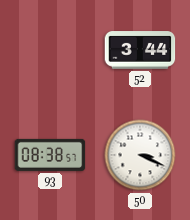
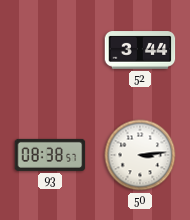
50: 3:19 -> 3:14 (140, 155)
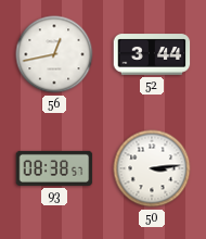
56: none -> 12:43 (54, 54)
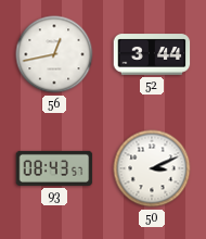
93: 08:38 -> 08:43 (54, 168)
50: 3:14 -> 3:11 (152, 168)
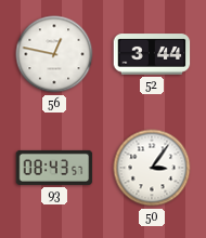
56: 12:43 -> 12:47 (54, 54)
50: 3:11 -> 3:06 (152, 168)
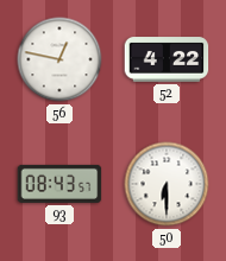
52: 3:44 -> 4:22 (167, 59)
50: 3:06 -> 6:30 (167, 184)
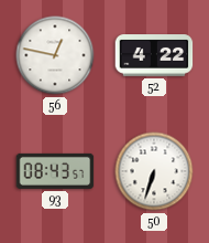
50: 6:30 -> 6:33 (154, 171)
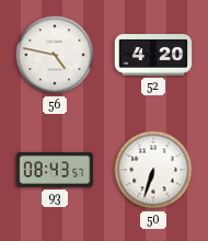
56: 12:47 -> 4:47 (55, 55)
52: 4:22 -> 4:20 (153, 55)
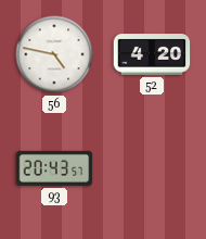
93: 08:43 -> 20:43 (54, 168)
50: 6:33 -> none (153, 170)
